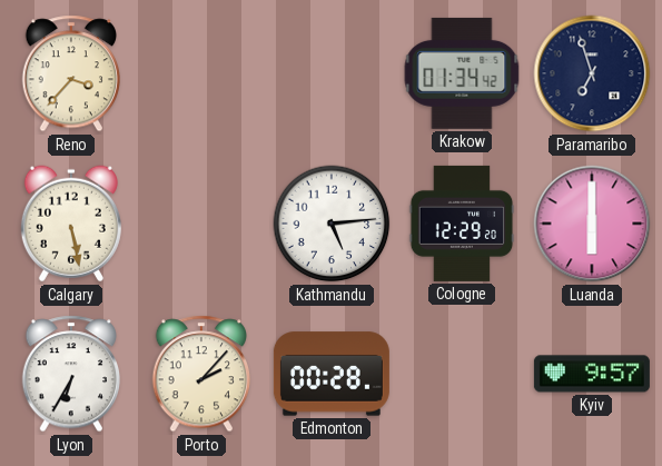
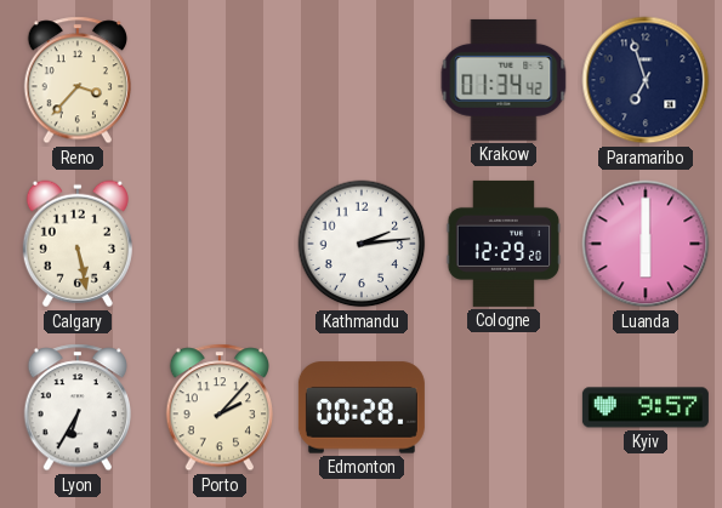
Kathmandu: 5:14 -> 2:14 (362, 244)
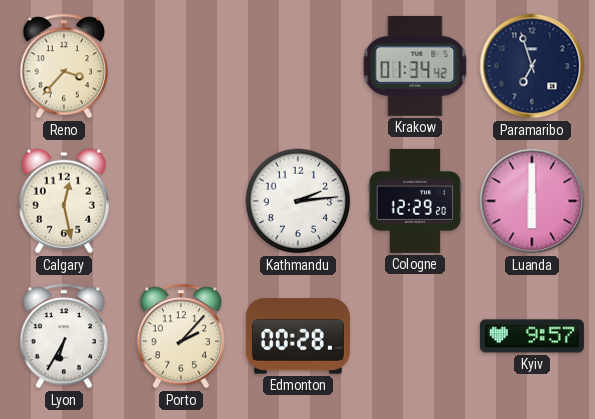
Calgary: 5:28 -> 12:28 (64, 201)
